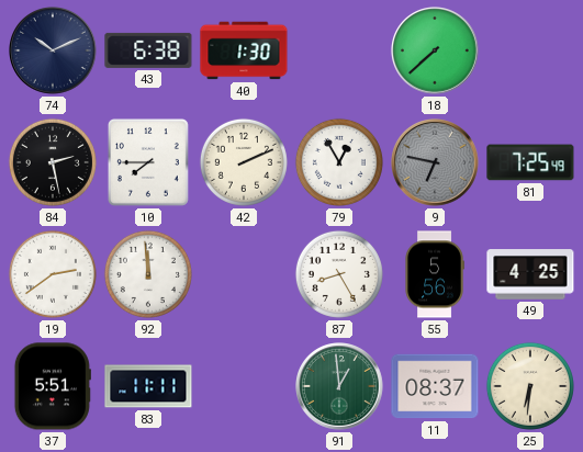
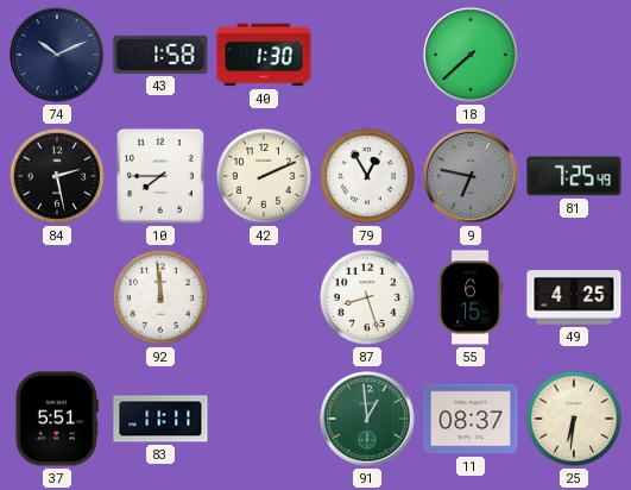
43: 6:38 -> 1:58 (160, 55)
19: 2:39 -> none (53, 274)
87: 8:25 -> 8:27 (367, 297)
55: 5:56 -> 6:15 (471, 297)
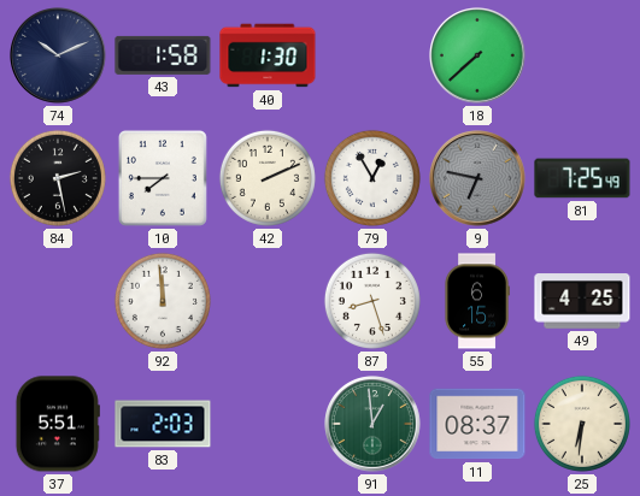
83: 11:11 -> 2:03 (163, 424)
